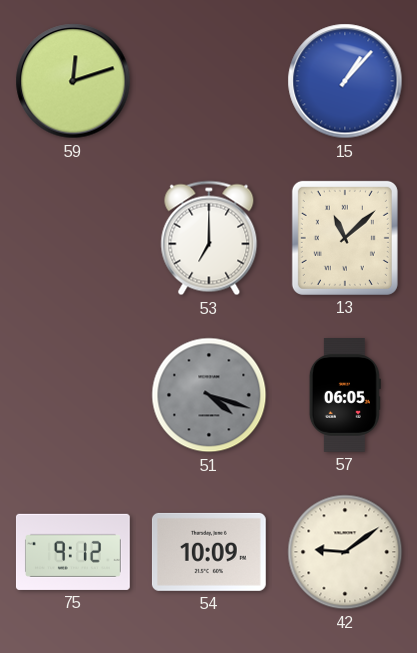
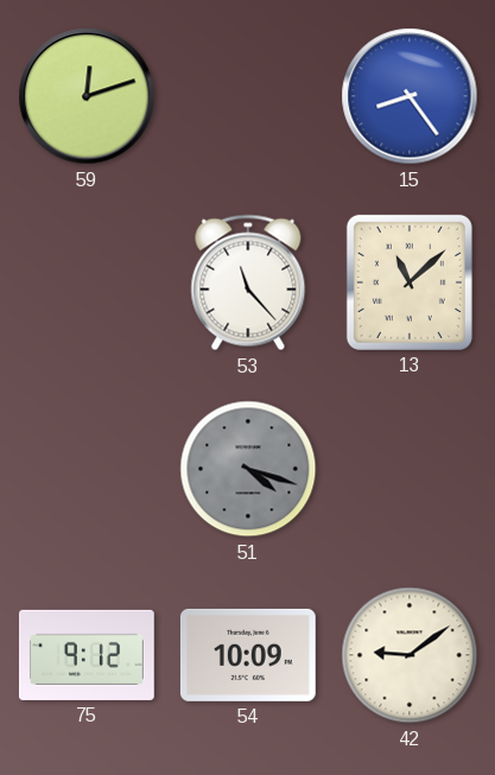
15: 1:07 -> 8:24 (410, 96)
53: 7:00 -> 11:23 (248, 282)
57: 06:05 -> none (345, 396)
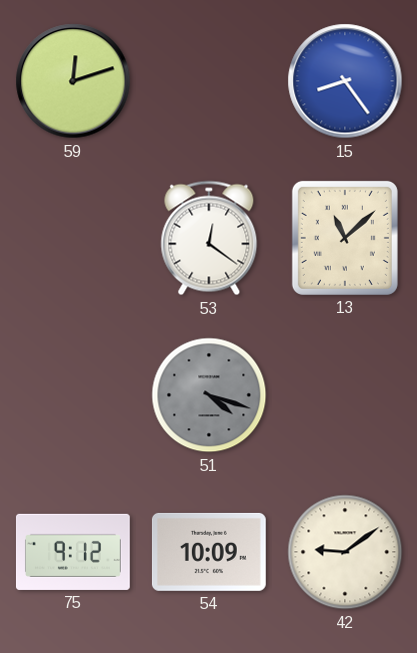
53: 11:23 -> 12:21 (209, 238)
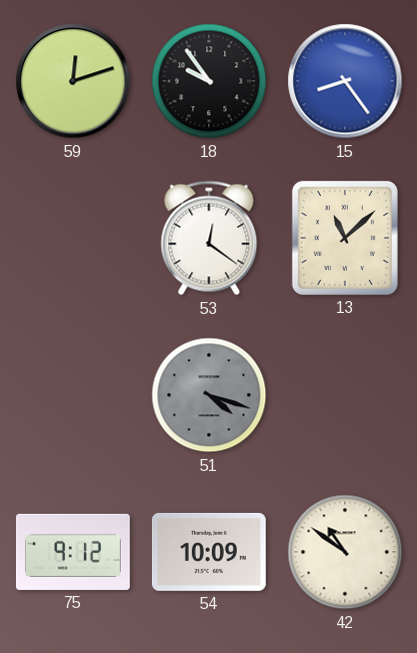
18: none -> 9:54 (209, 81)
42: 9:09 -> 10:51 (345, 552)
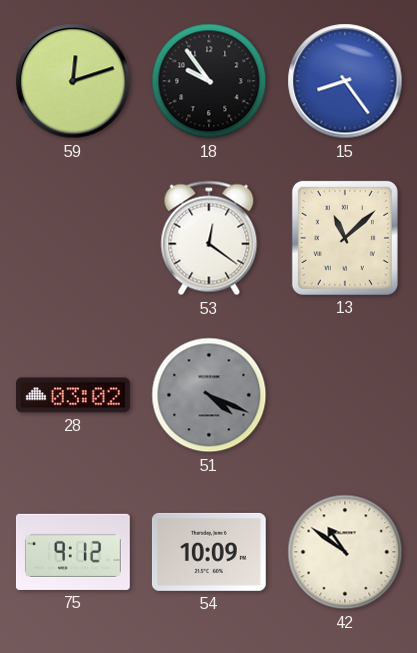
28: none -> 03:02 (74, 395)
51: 4:18 -> 4:19 (209, 395)
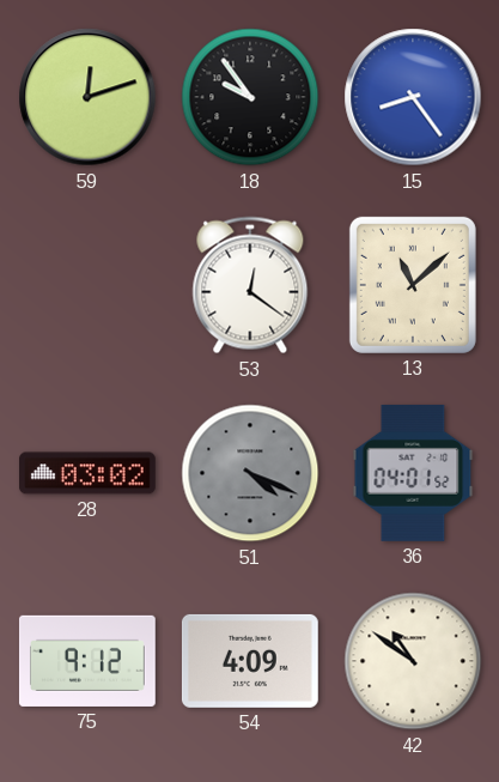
36: none -> 04:01 (413, 473)
54: 10:09 -> 4:09 (250, 661)
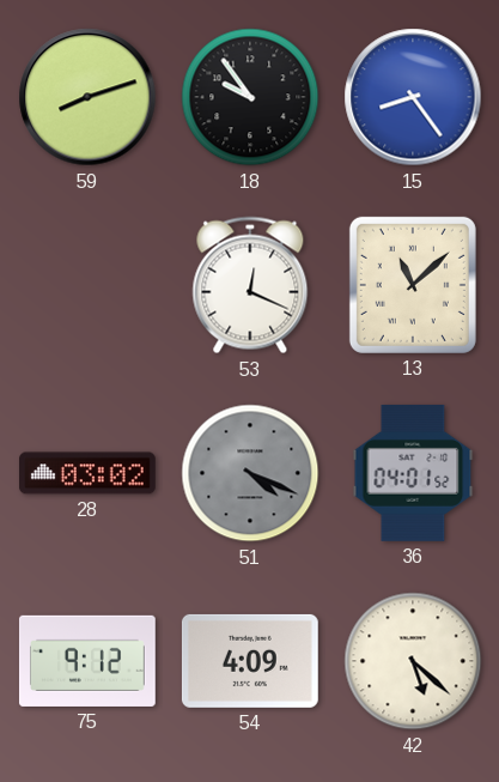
59: 12:12 -> 8:12 (87, 97)
53: 12:21 -> 12:19 (250, 285)
42: 10:51 -> 5:22 (413, 661)
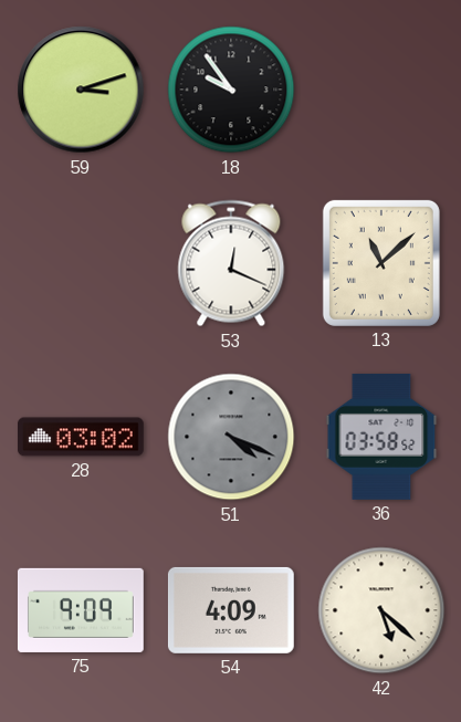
59: 8:12 -> 3:12 (81, 90)
15: 8:24 -> none (413, 97)
36: 04:01 -> 03:58 (381, 437)
75: 9:12 -> 9:09 (81, 610)
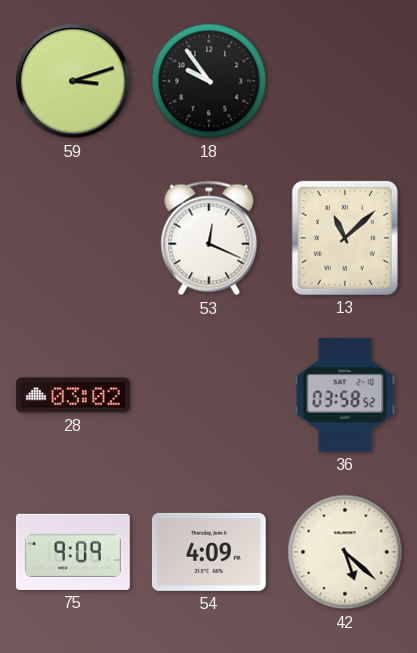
51: 4:19 -> none (231, 437)
